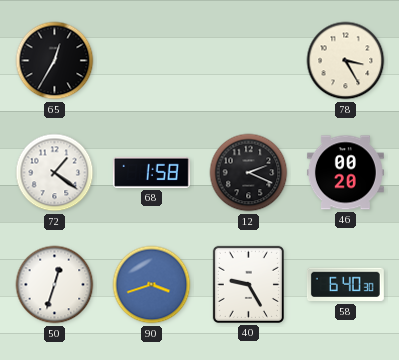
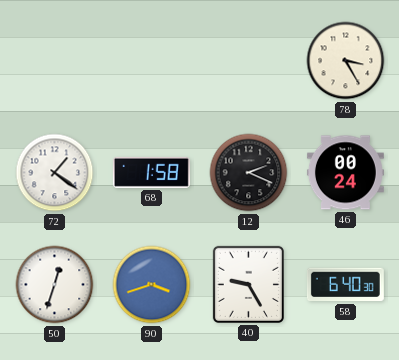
65: 12:35 -> none (55, 61)
46: 00:20 -> 00:24 (345, 173)
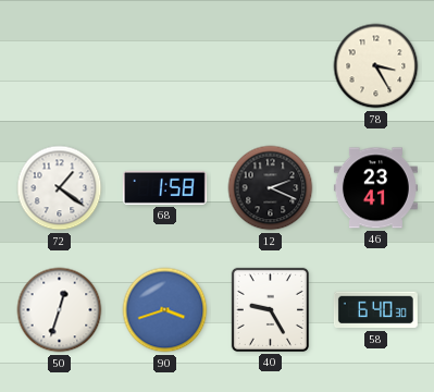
46: 00:24 -> 23:41 (375, 188)
